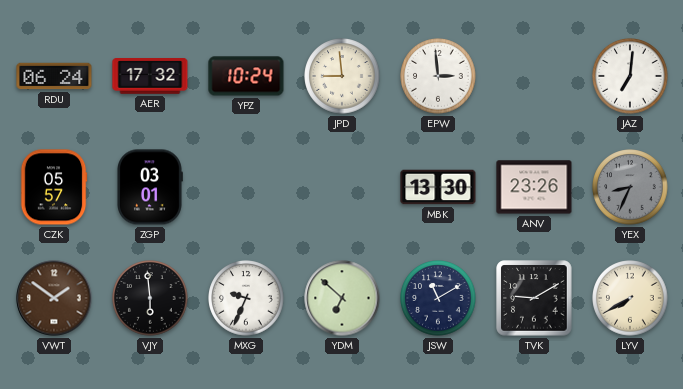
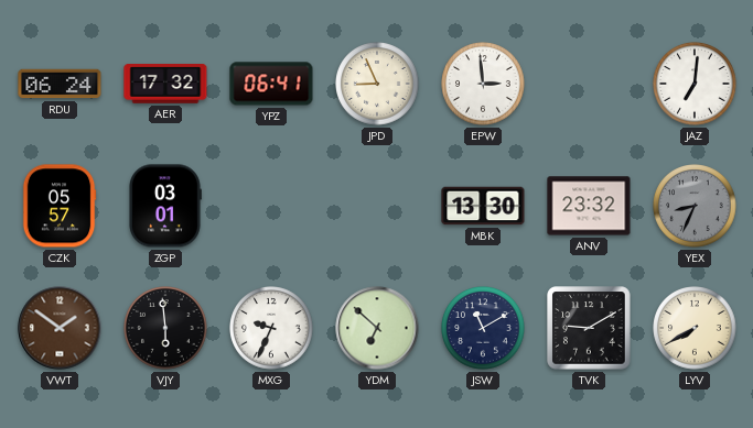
YPZ: 10:24 -> 06:41 (271, 84)
JPD: 8:59 -> 8:56 (377, 84)
ANV: 23:26 -> 23:32 (589, 206)
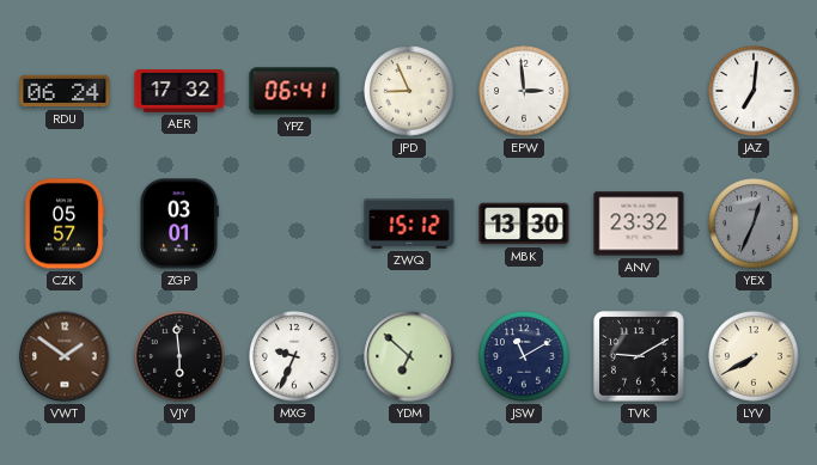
ZWQ: none -> 15:12 (409, 224)
YEX: 8:34 -> 12:34 (754, 224)
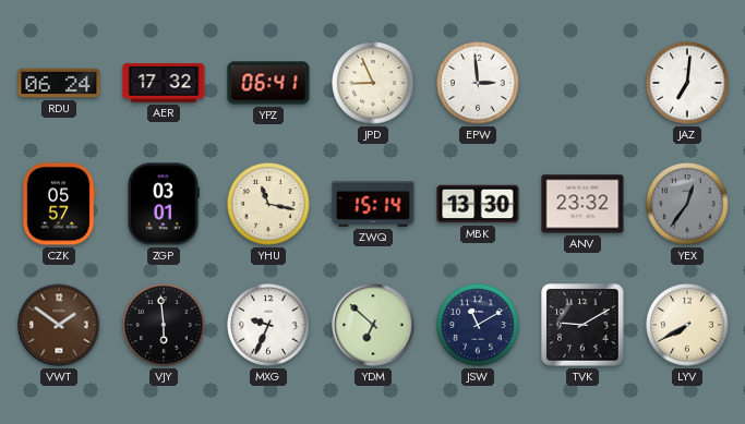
YHU: none -> 11:17 (268, 204)
ZWQ: 15:12 -> 15:14 (373, 204)
YEX: 12:34 -> 12:36 (687, 204)
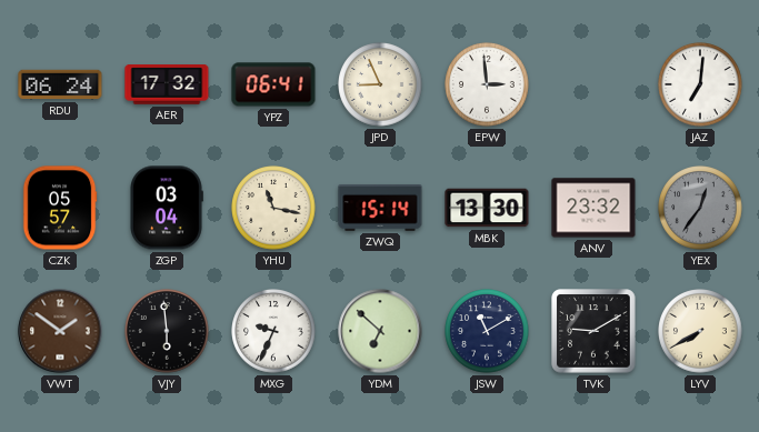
ZGP: 03:01 -> 03:04 (167, 208)
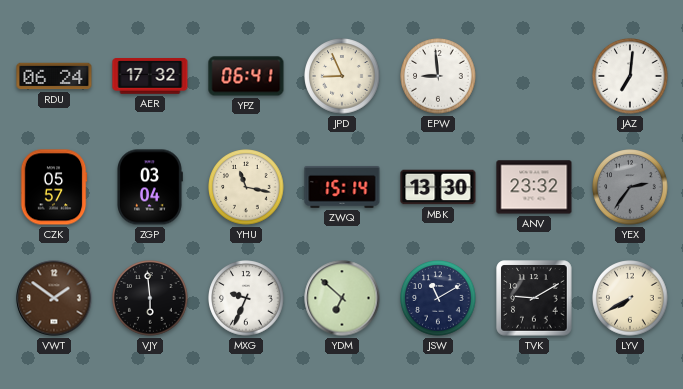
EPW: 2:59 -> 8:59 (438, 76)
YEX: 12:36 -> 2:36 (630, 187)
